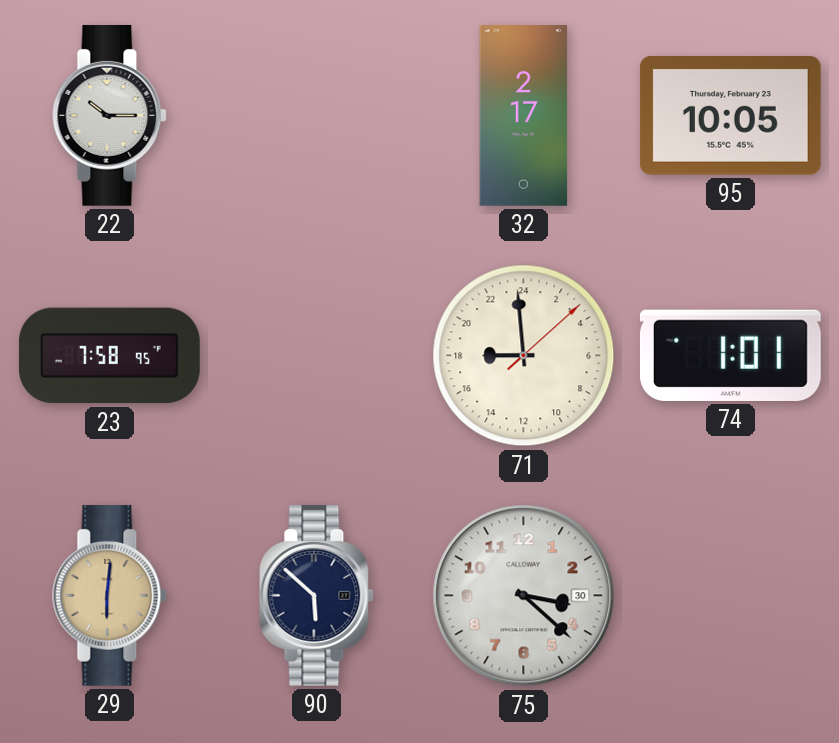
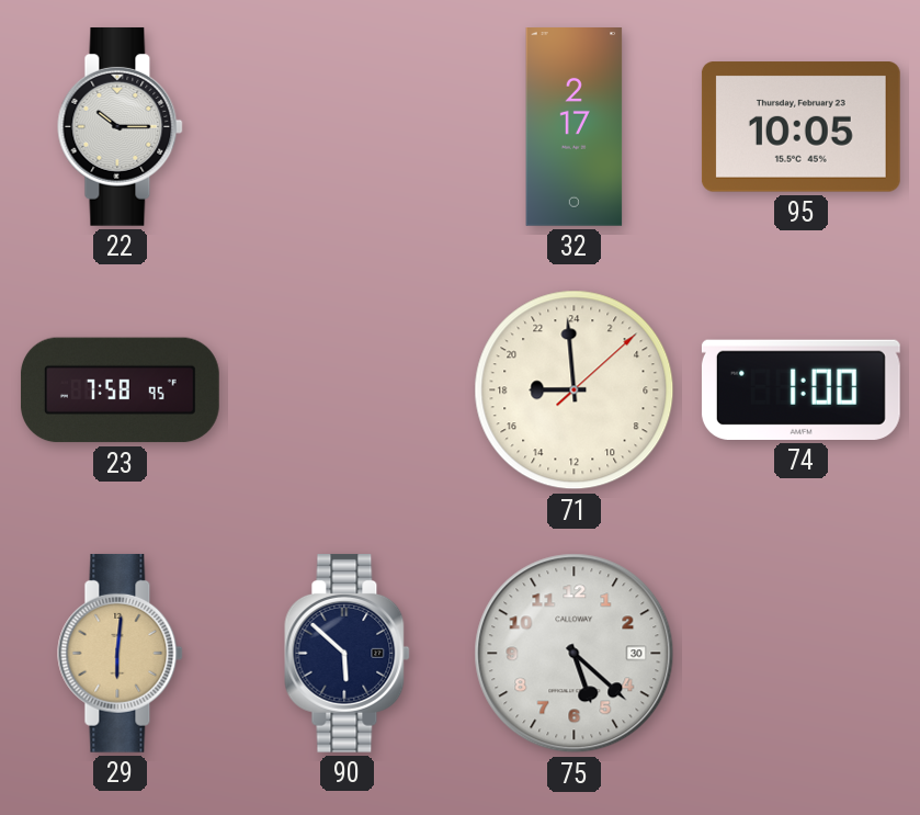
74: 1:01 -> 1:00 (800, 389)
75: 3:22 -> 5:22 (575, 654)
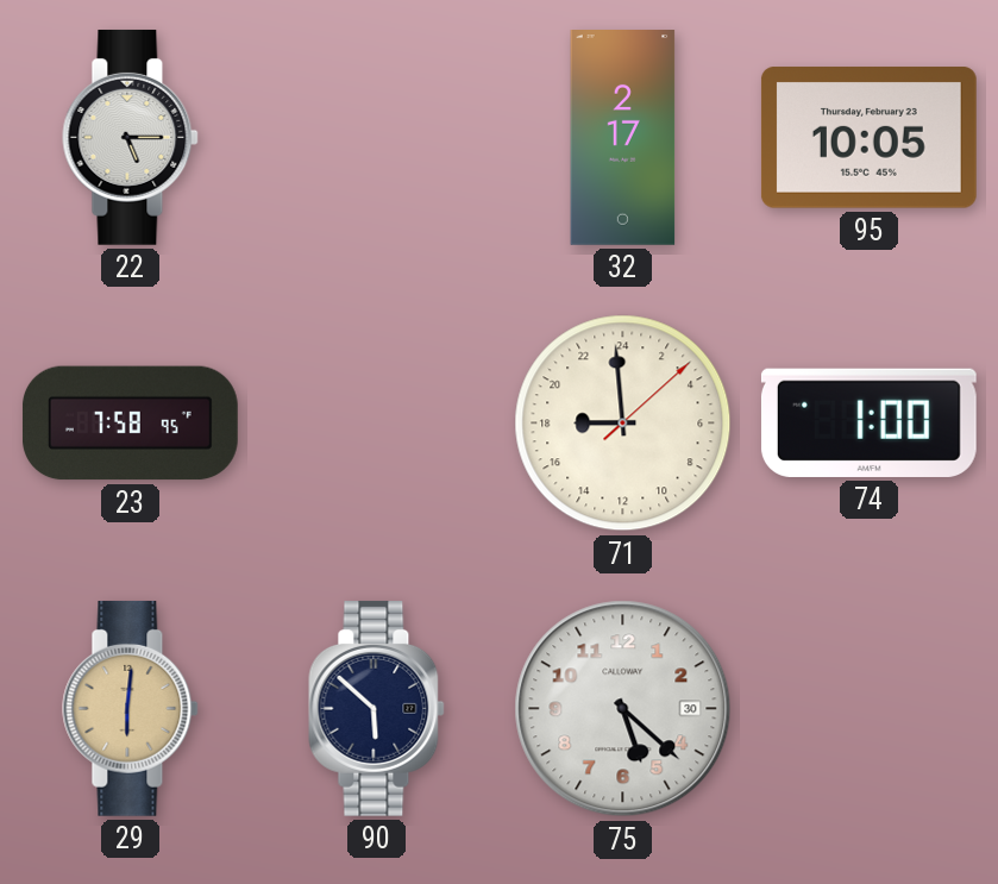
22: 10:15 -> 5:15 (131, 137)
